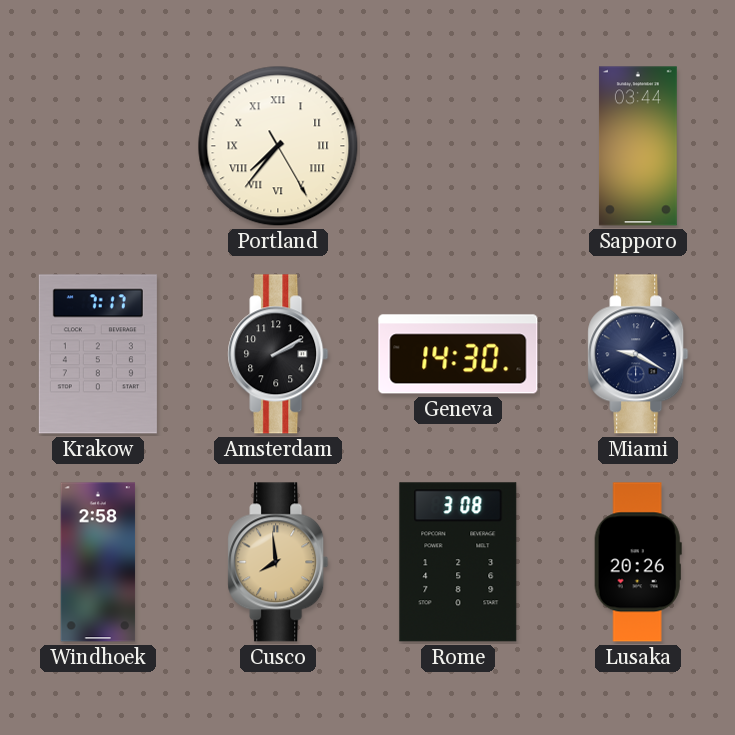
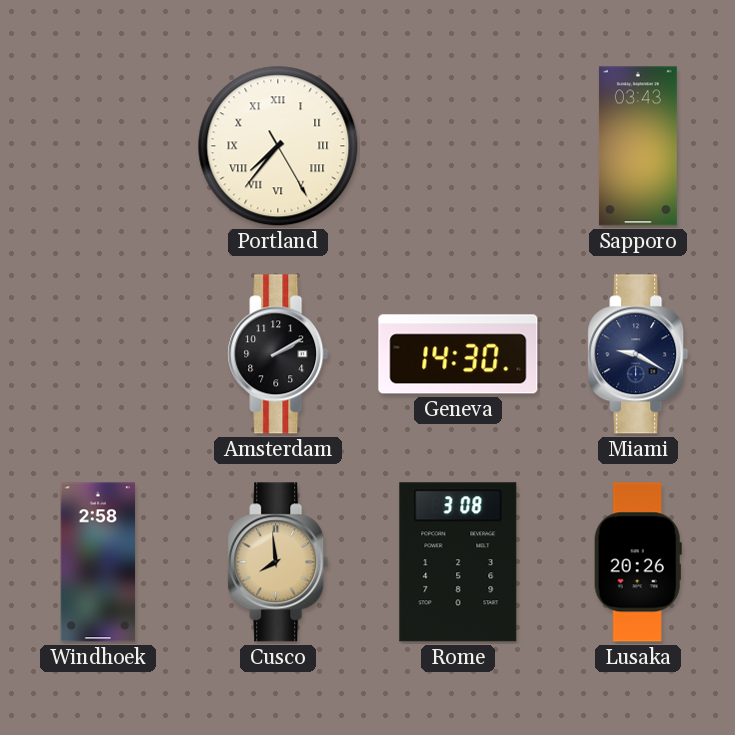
Sapporo: 03:44 -> 03:43 (638, 146)
Krakow: 7:17 -> none (98, 354)
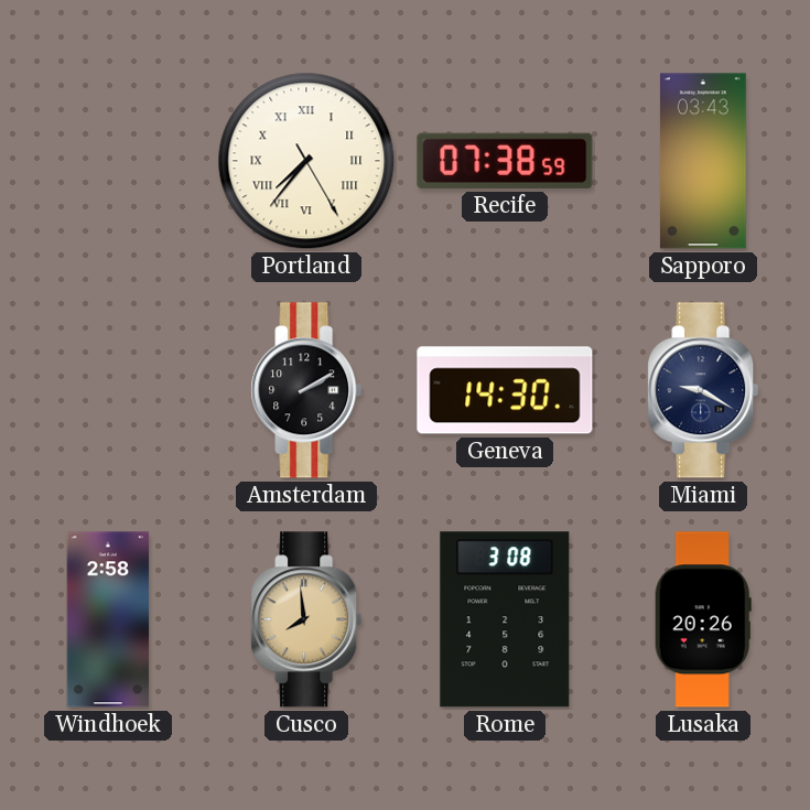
Recife: none -> 07:38 (505, 161)
